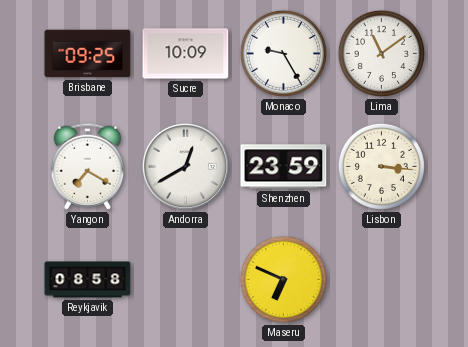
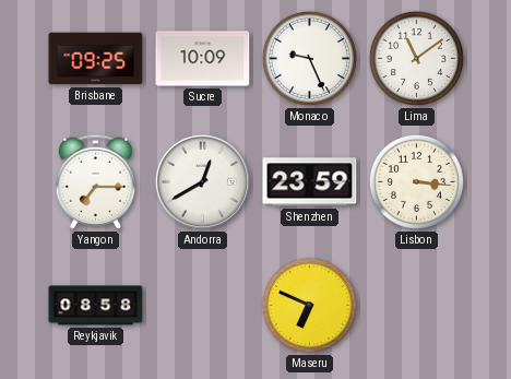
Monaco: 9:25 -> 9:26 (309, 58)
Yangon: 7:20 -> 7:15 (95, 181)
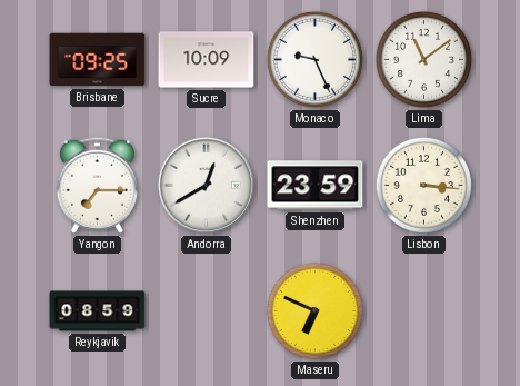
Reykjavik: 08:58 -> 08:59 (98, 311)
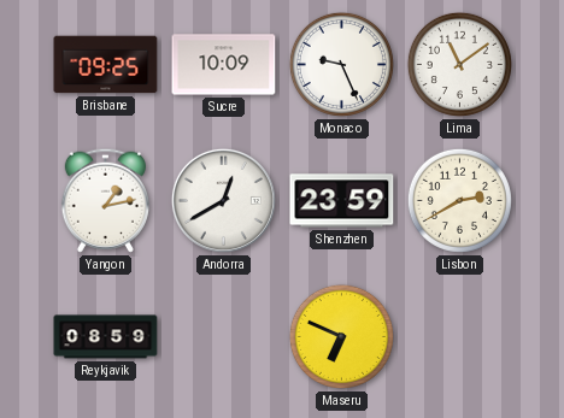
Yangon: 7:15 -> 1:13 (105, 200)
Lisbon: 3:16 -> 2:40 (459, 200)
